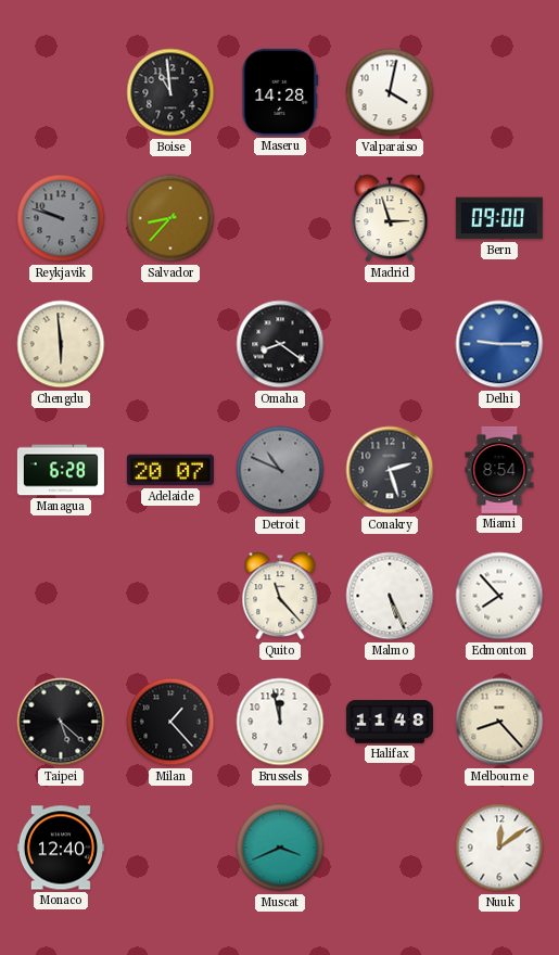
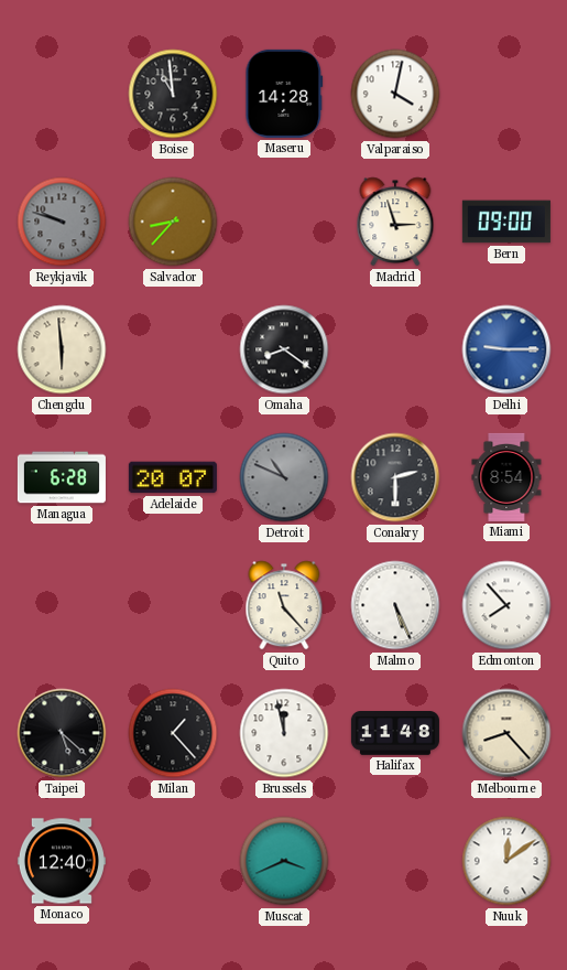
Conakry: 2:27 -> 2:30 (395, 477)
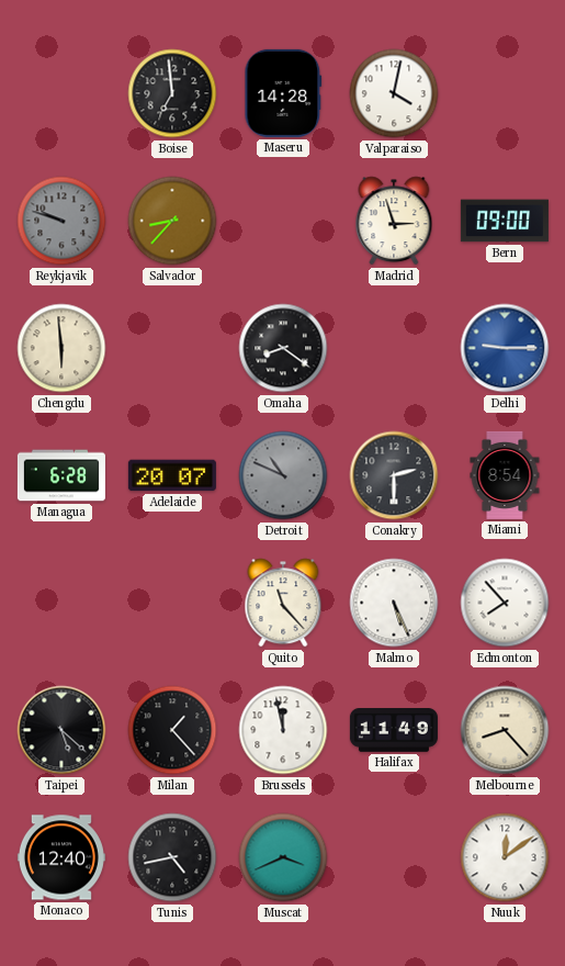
Boise: 10:59 -> 6:59 (172, 93)
Halifax: 11:48 -> 11:49 (394, 731)
Tunis: none -> 4:43 (172, 857)
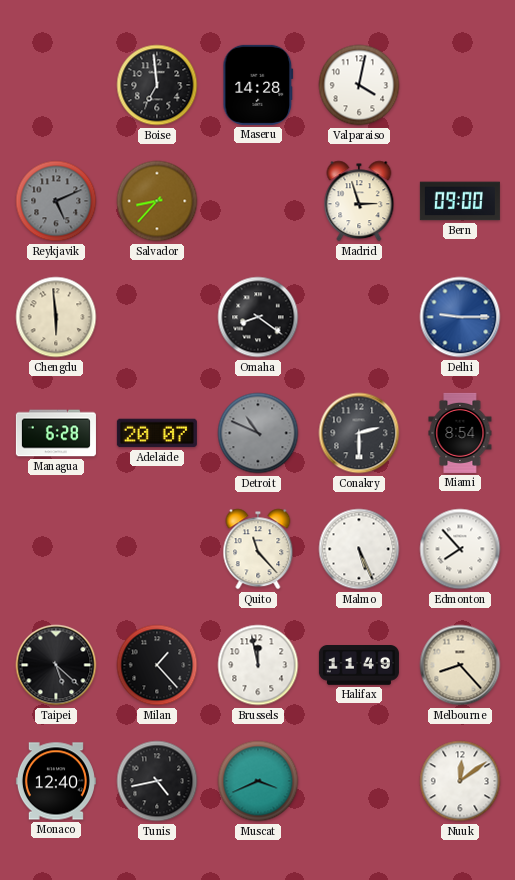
Reykjavik: 9:48 -> 5:11 (56, 201)
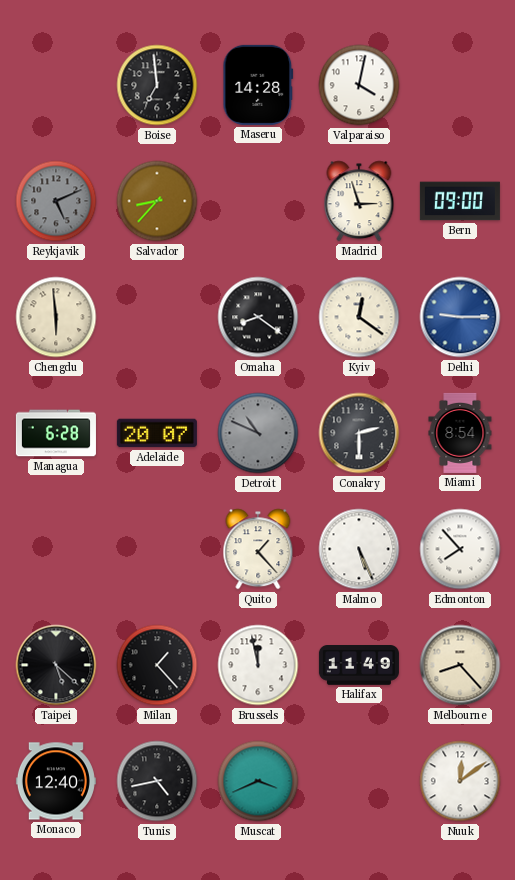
Kyiv: none -> 12:21 (359, 317)
Quito: 11:23 -> 1:23 (258, 549)
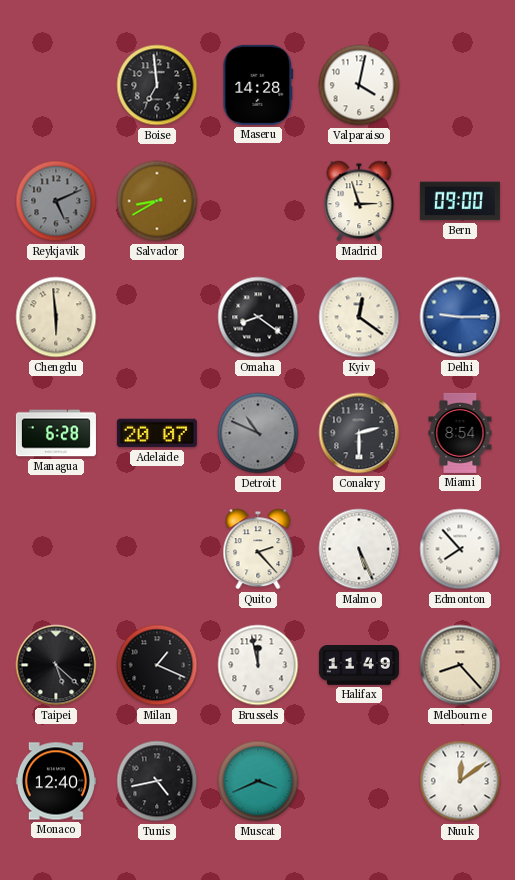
Salvador: 8:37 -> 8:40 (157, 201)
Quito: 1:23 -> 2:23 (258, 549)
Milan: 1:23 -> 1:19 (157, 665)
